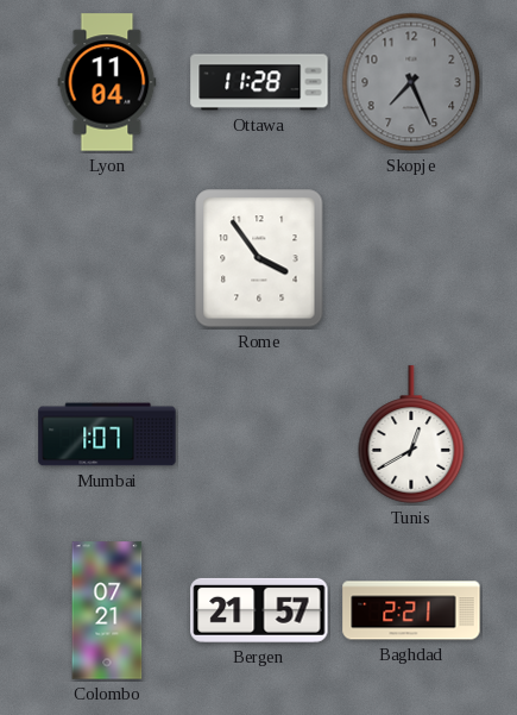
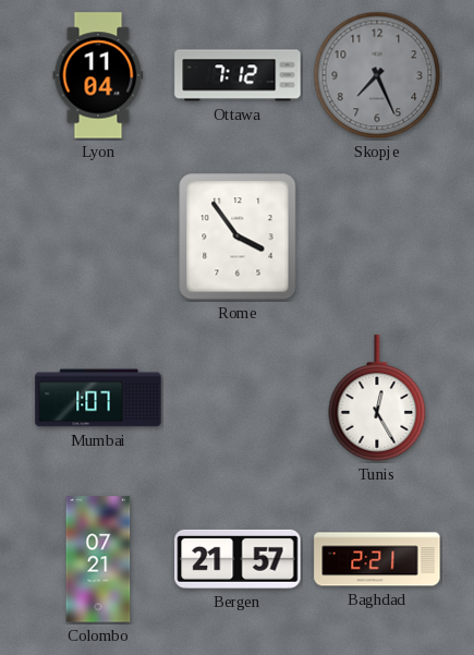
Ottawa: 11:28 -> 7:12 (238, 75)
Tunis: 12:40 -> 12:25 (377, 398)
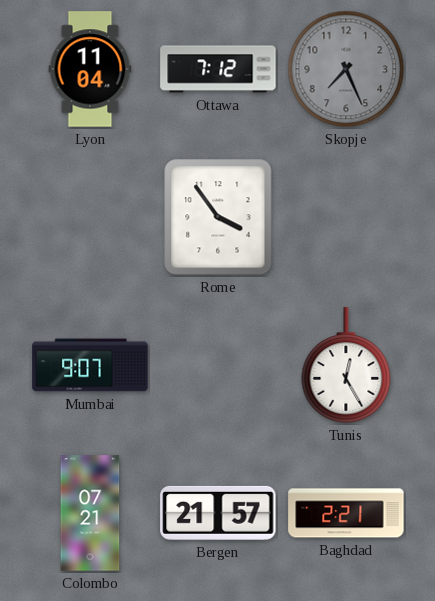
Mumbai: 1:07 -> 9:07 (90, 365)
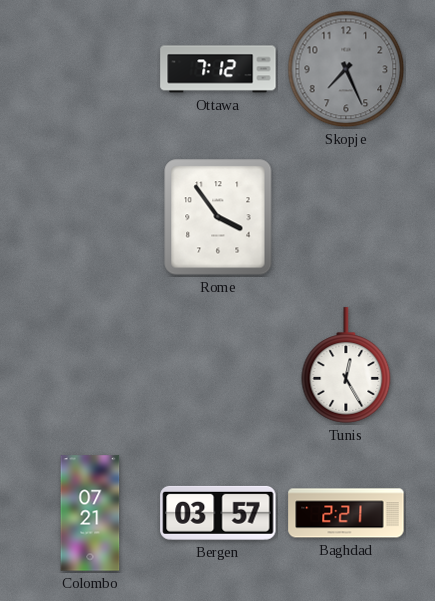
Lyon: 11:04 -> none (90, 69)
Mumbai: 9:07 -> none (90, 365)
Bergen: 21:57 -> 03:57 (218, 513)
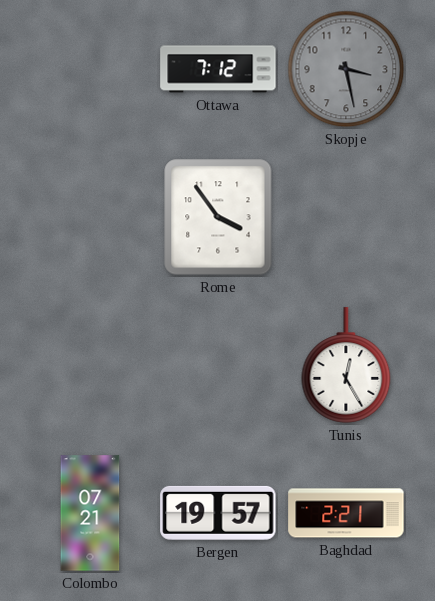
Skopje: 7:26 -> 3:28 (346, 69)
Bergen: 03:57 -> 19:57 (218, 513)
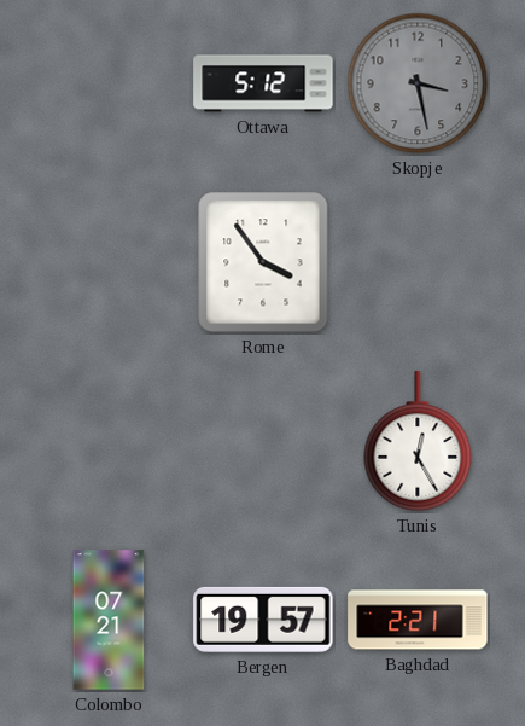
Ottawa: 7:12 -> 5:12 (263, 83)
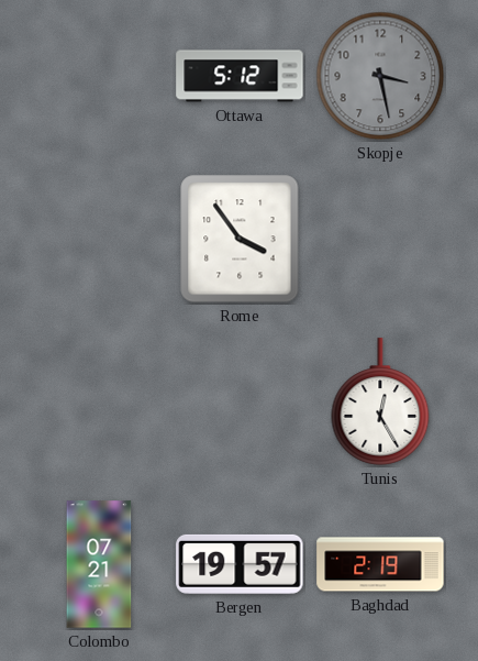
Baghdad: 2:21 -> 2:19 (380, 564)
